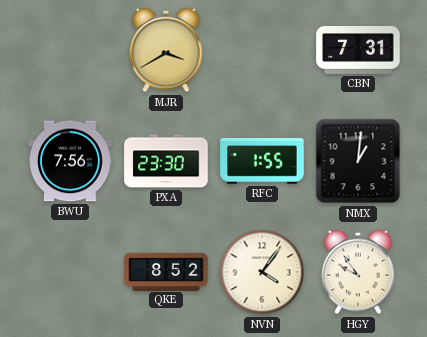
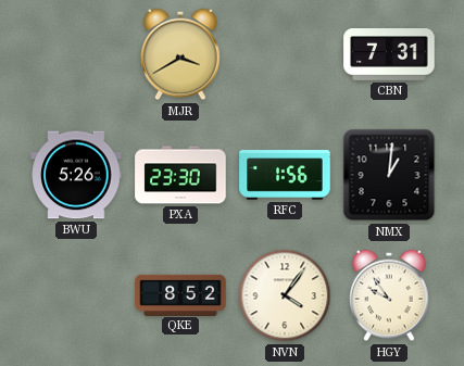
BWU: 7:56 -> 5:26 (76, 175)
RFC: 1:55 -> 1:56 (285, 175)
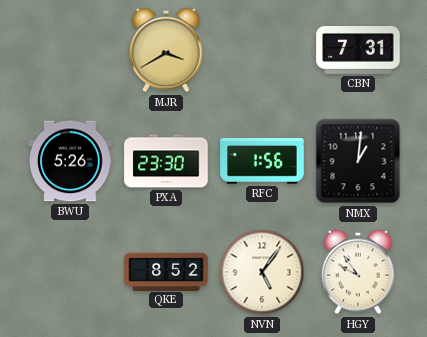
NVN: 4:06 -> 5:06 (262, 272)
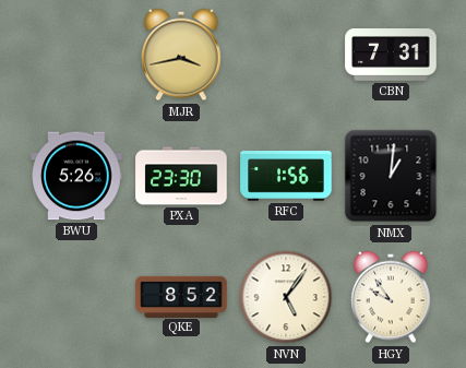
MJR: 3:40 -> 3:43 (181, 55)
